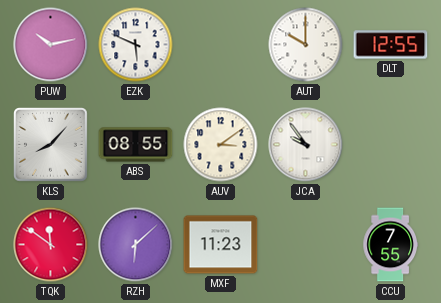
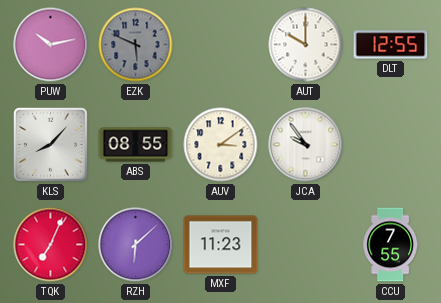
EZK dial: white -> grey (136, 45)
TQK: 11:51 -> 7:04 (51, 245)
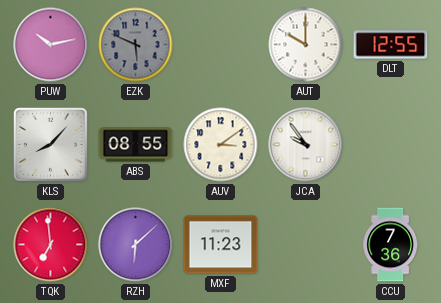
TQK: 7:04 -> 6:59 (51, 245)
CCU: 7:55 -> 7:36 (390, 245)
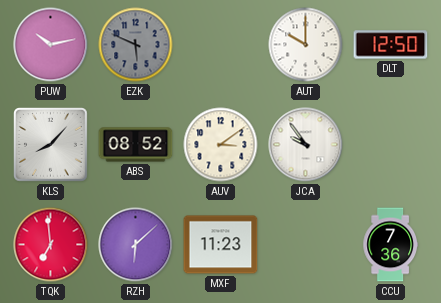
DLT: 12:55 -> 12:50 (391, 45)
ABS: 08:55 -> 08:52 (136, 145)
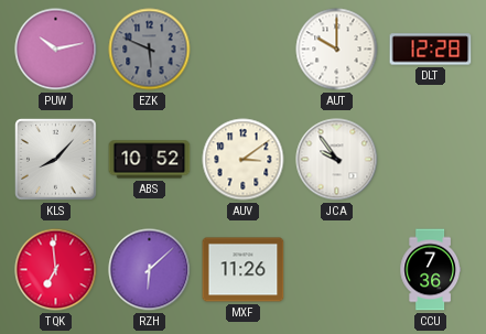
DLT: 12:50 -> 12:28 (431, 50)
ABS: 08:52 -> 10:52 (150, 160)
MXF: 11:23 -> 11:26 (244, 270)
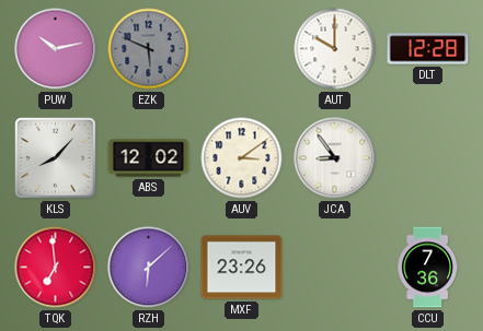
ABS: 10:52 -> 12:02 (149, 158)
JCA: 9:54 -> 8:54 (335, 158)
MXF: 11:26 -> 23:26 (242, 268)
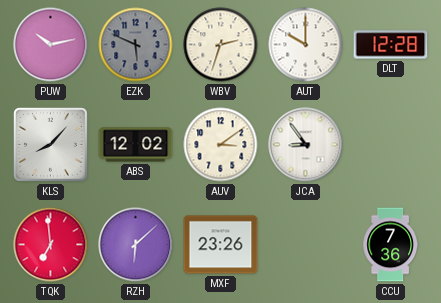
WBV: none -> 2:33 (221, 45)
